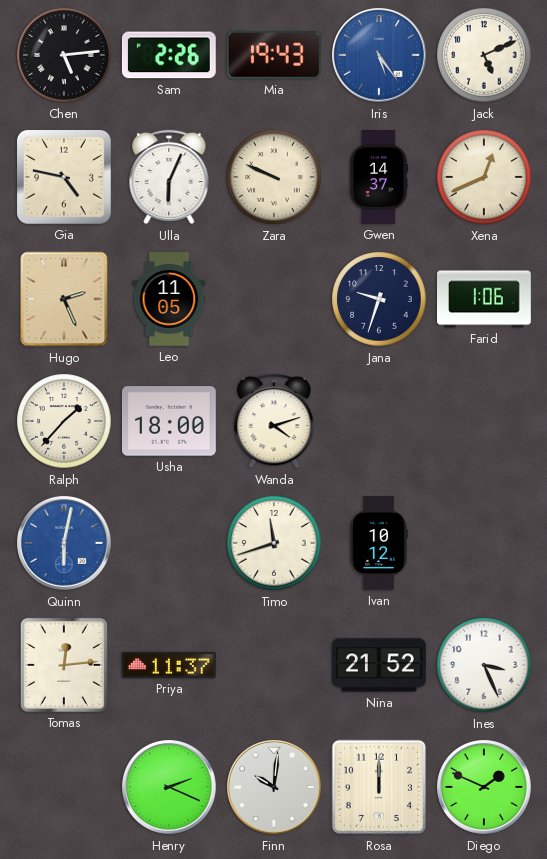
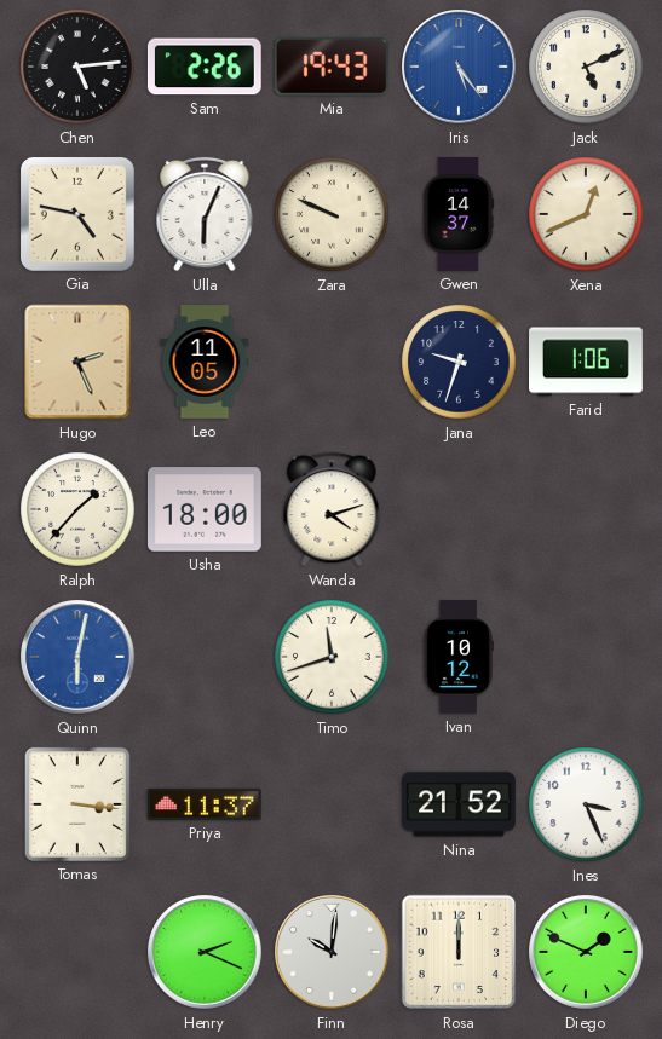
Tomas: 12:14 -> 3:16 (77, 804)
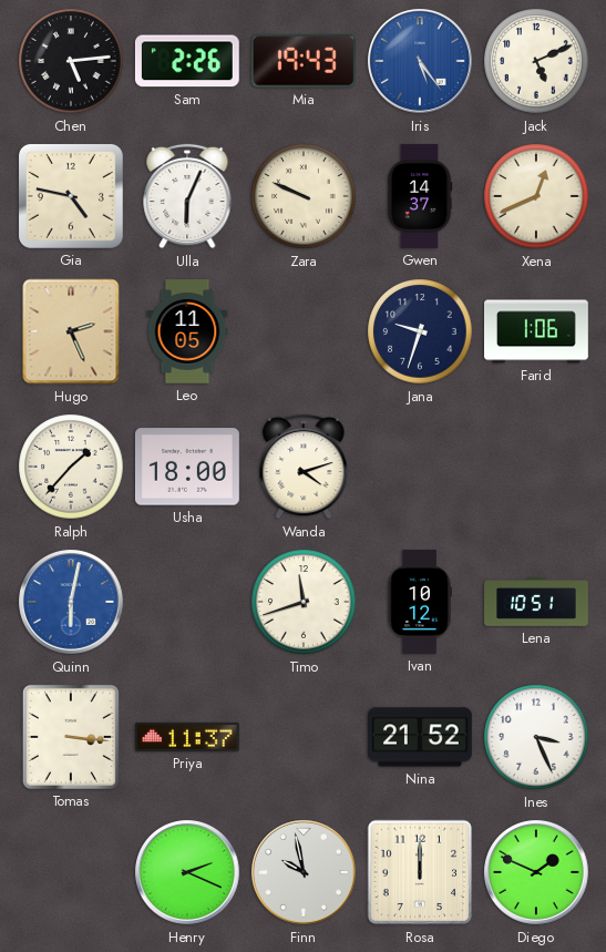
Lena: none -> 10:51 (536, 602)
Finn: 10:01 -> 9:58 (305, 873)
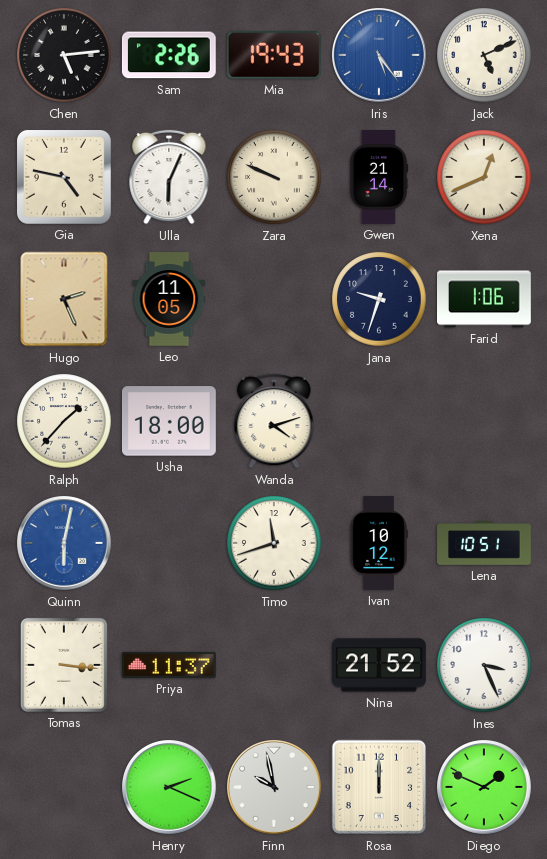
Gwen: 14:37 -> 21:14 (379, 178)
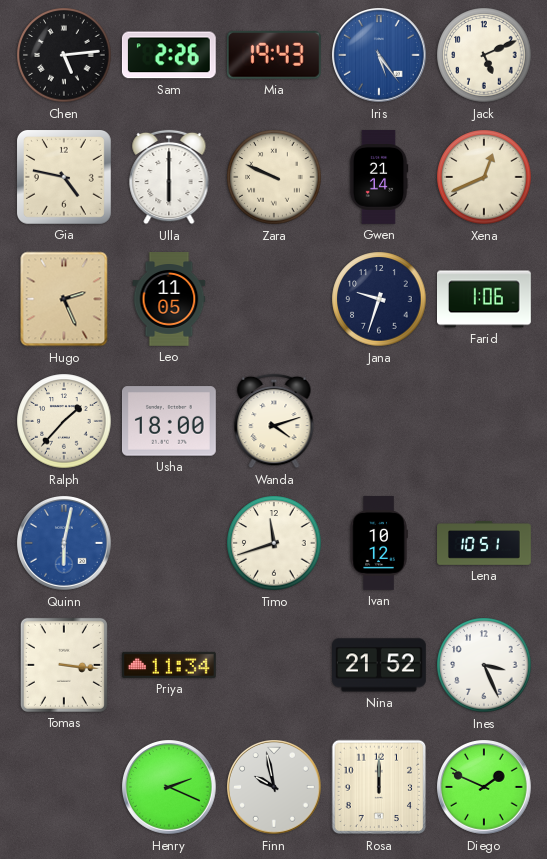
Ulla: 6:04 -> 6:00 (169, 177)
Priya: 11:37 -> 11:34 (170, 665)
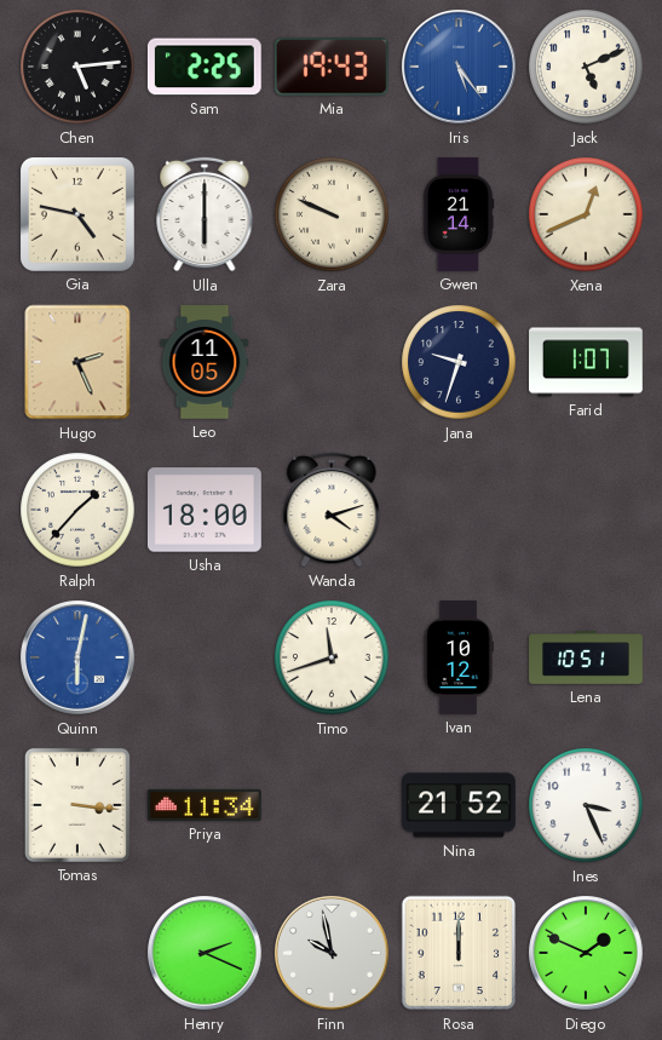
Sam: 2:26 -> 2:25 (205, 67)
Farid: 1:06 -> 1:07 (587, 362)
